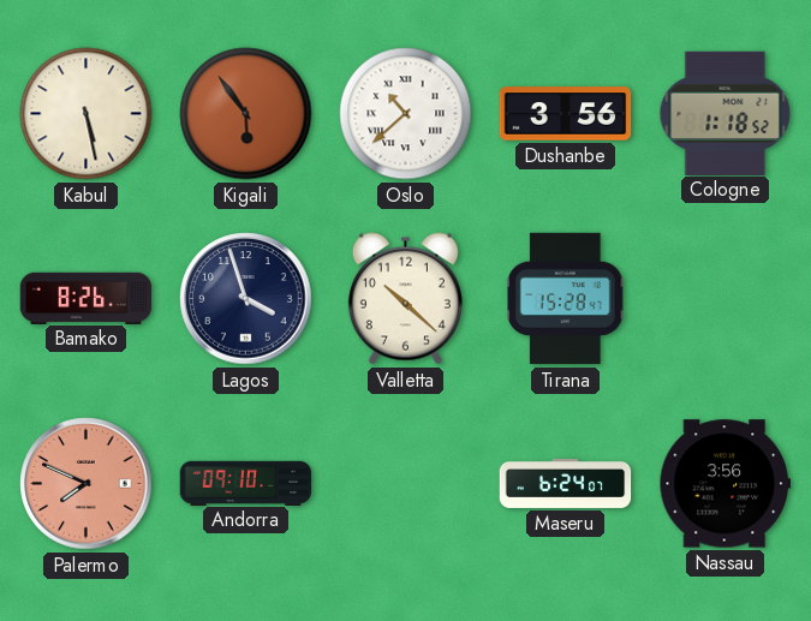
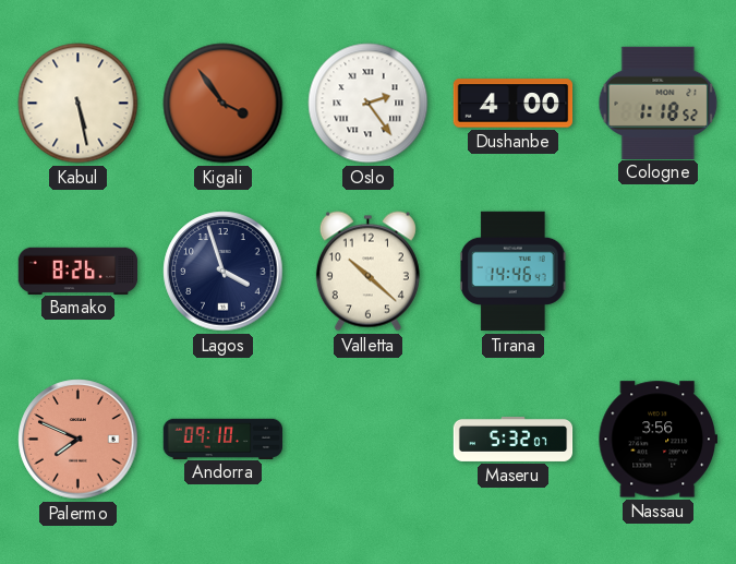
Kigali: 5:54 -> 3:54 (224, 104)
Oslo: 10:38 -> 2:24 (369, 104)
Dushanbe: 3:56 -> 4:00 (514, 104)
Tirana: 15:28 -> 14:46 (514, 272)
Maseru: 6:24 -> 5:32 (514, 439)
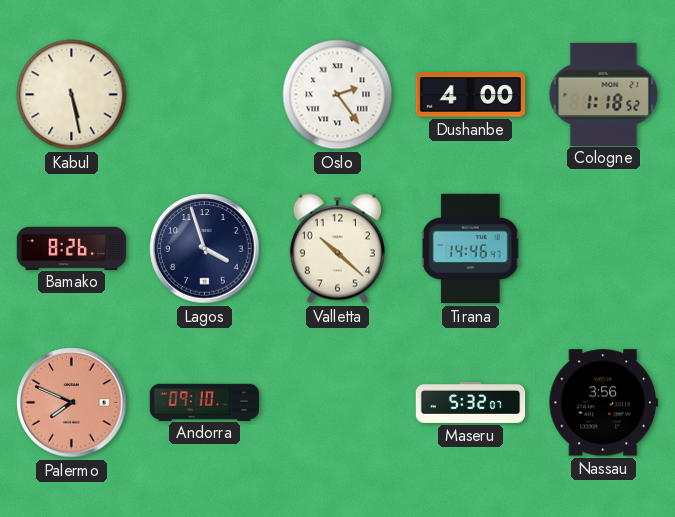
Kigali: 3:54 -> none (224, 104)
